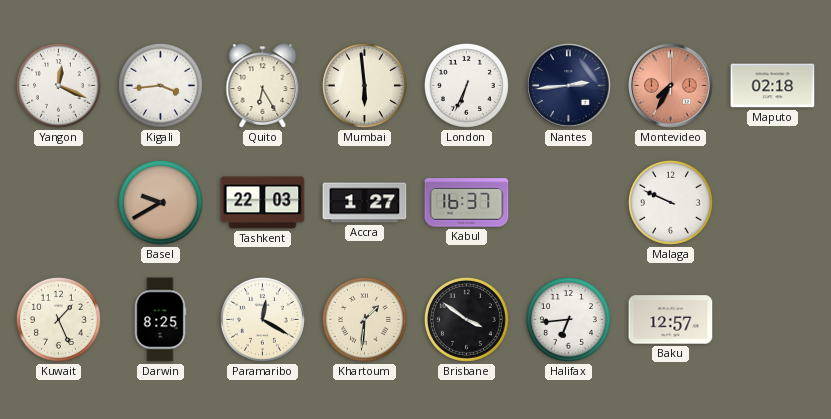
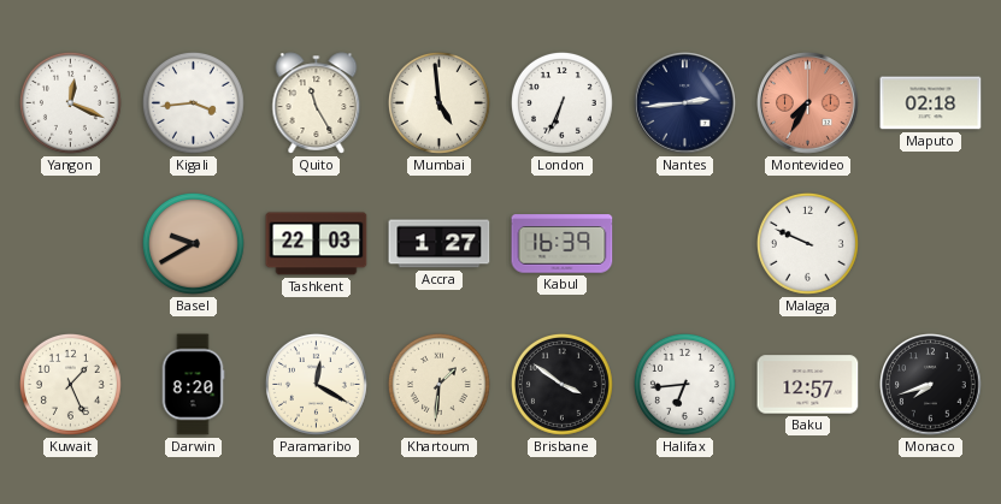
Quito: 6:25 -> 11:25 (317, 103)
Mumbai: 5:59 -> 4:59 (438, 102)
Kabul: 16:37 -> 16:39 (563, 244)
Darwin: 8:25 -> 8:20 (193, 385)
Monaco: none -> 7:42 (931, 385)
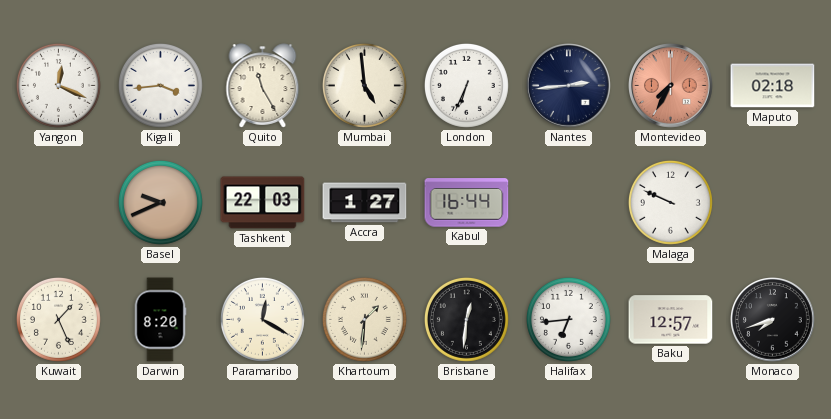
Basel: 9:40 -> 9:41 (160, 202)
Kabul: 16:39 -> 16:44 (467, 203)
Brisbane: 3:51 -> 12:31 (466, 319)
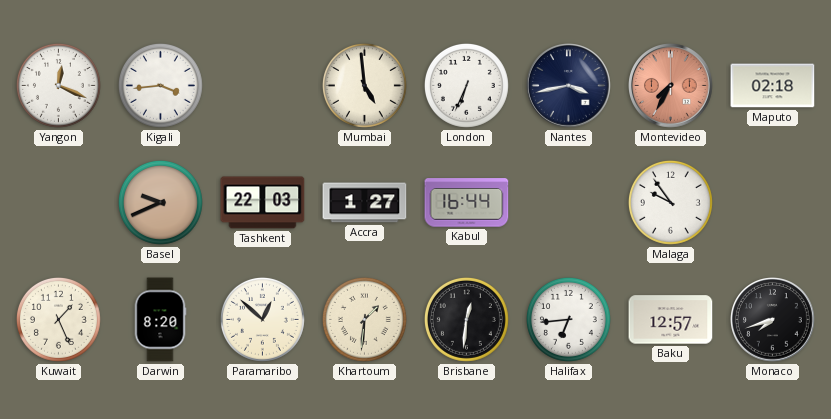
Quito: 11:25 -> none (263, 86)
Nantes: 2:44 -> 3:43 (569, 86)
Malaga: 9:49 -> 9:54 (670, 202)
Paramaribo: 12:20 -> 12:52 (262, 319)
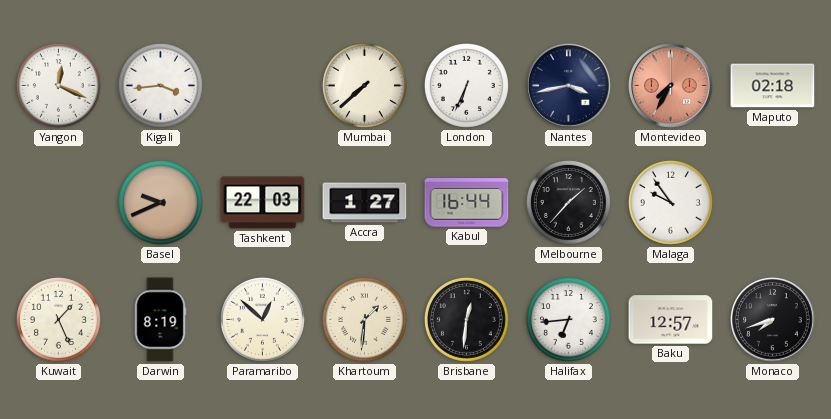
Mumbai: 4:59 -> 7:38 (364, 85)
Melbourne: none -> 1:37 (568, 202)
Darwin: 8:20 -> 8:19 (160, 320)
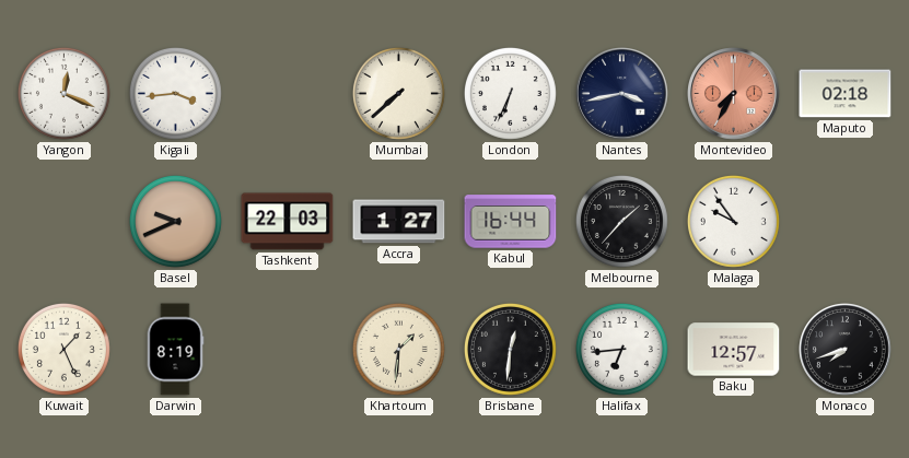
Paramaribo: 12:52 -> none (262, 319)
